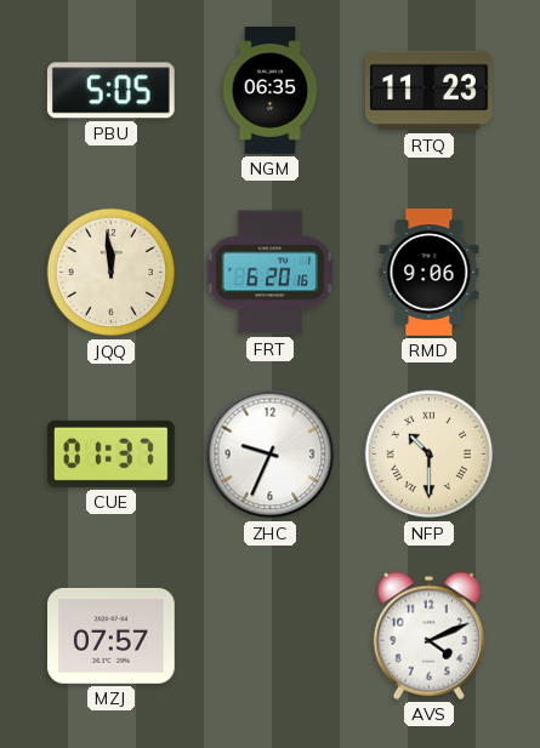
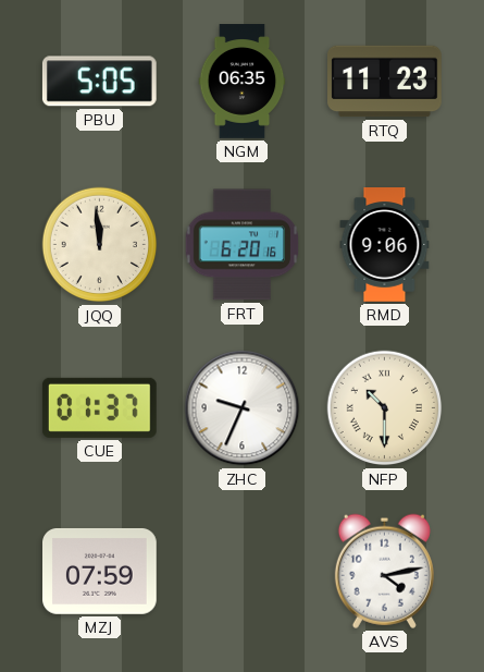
MZJ: 07:57 -> 07:59 (100, 571)
AVS: 4:11 -> 4:13 (384, 571)
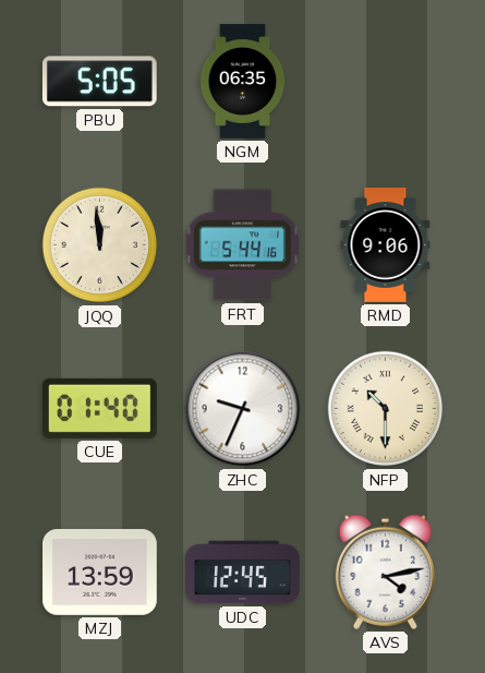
RTQ: 11:23 -> none (385, 82)
FRT: 6:20 -> 5:44 (243, 245)
CUE: 01:37 -> 01:40 (99, 408)
MZJ: 07:59 -> 13:59 (100, 572)
UDC: none -> 12:45 (243, 573)
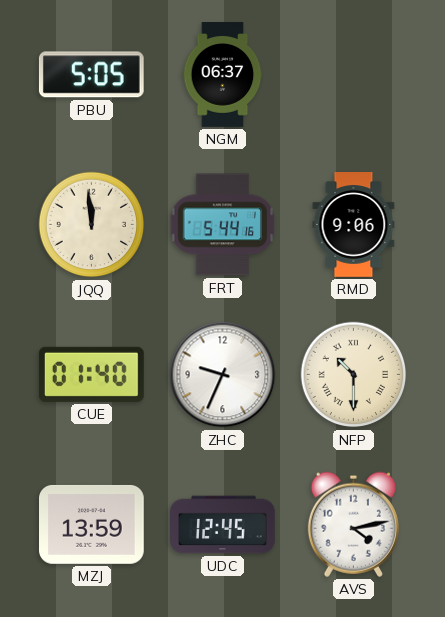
NGM: 06:35 -> 06:37 (223, 75)
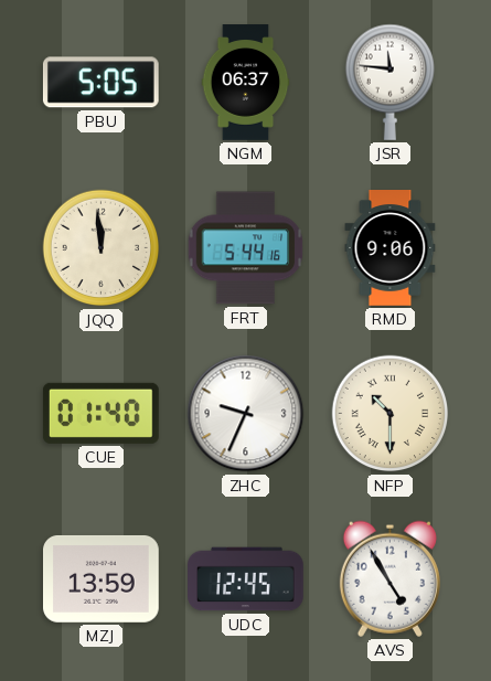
JSR: none -> 11:46 (389, 82)
AVS: 4:13 -> 4:55 (389, 578)
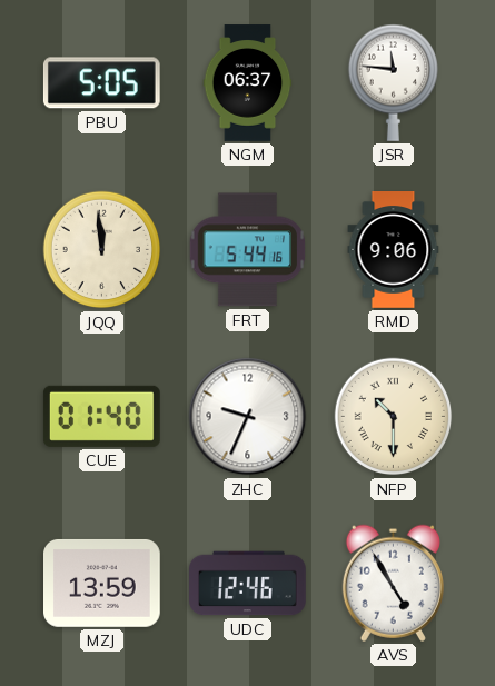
UDC: 12:45 -> 12:46 (248, 584)
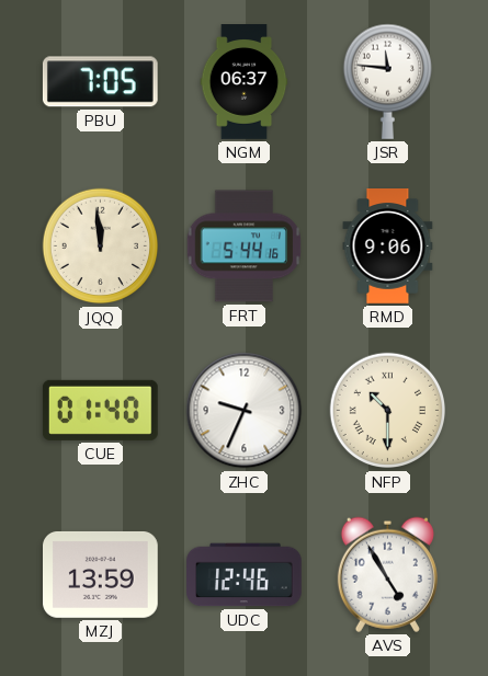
PBU: 5:05 -> 7:05 (100, 82)
